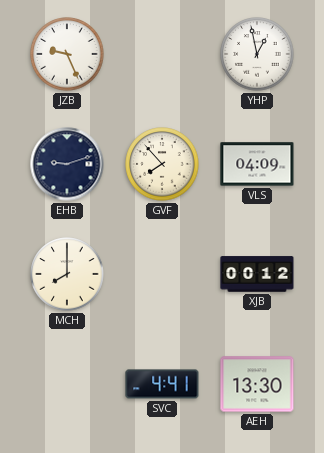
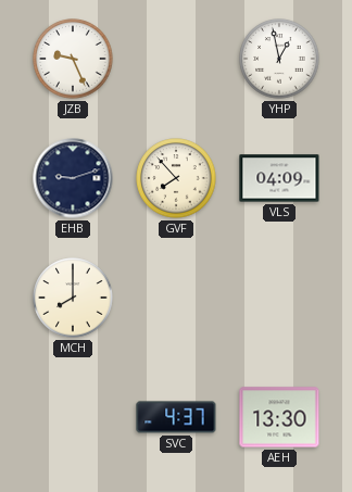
XJB: 00:12 -> none (257, 274)
SVC: 4:41 -> 4:37 (176, 417)
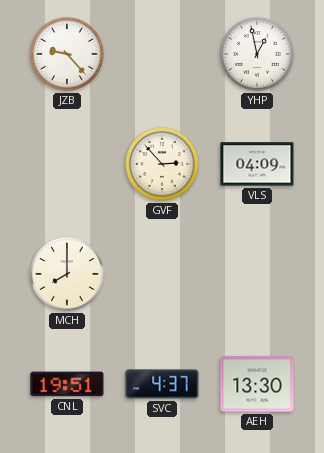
JZB: 9:26 -> 9:23 (67, 54)
EHB: 9:12 -> none (73, 178)
GVF: 7:53 -> 2:53 (162, 164)
CNL: none -> 19:51 (67, 384)
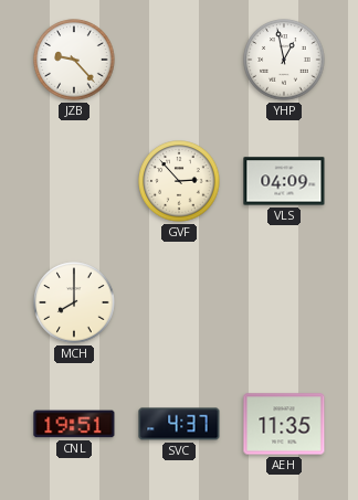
AEH: 13:30 -> 11:35 (284, 424)
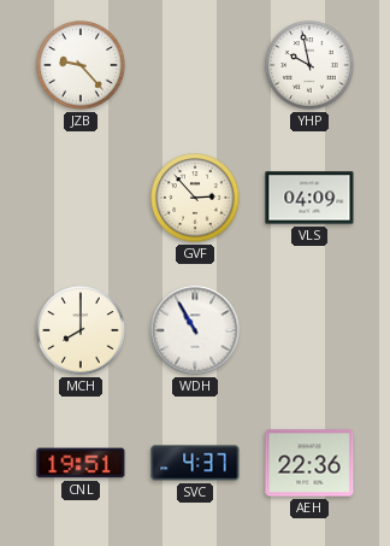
YHP: 12:58 -> 9:58 (309, 65)
WDH: none -> 10:55 (195, 330)
AEH: 11:35 -> 22:36 (309, 463)
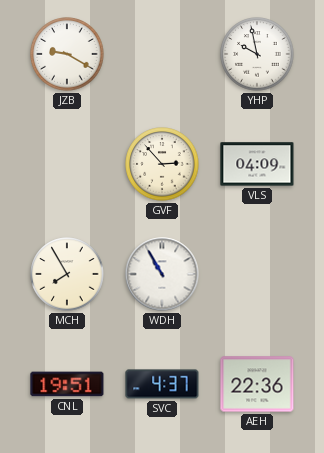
JZB: 9:23 -> 9:20 (67, 54)
MCH: 8:00 -> 7:55 (67, 274)
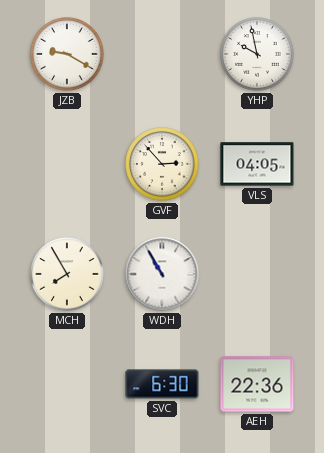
VLS: 04:09 -> 04:05 (257, 164)
CNL: 19:51 -> none (67, 384)
SVC: 4:37 -> 6:30 (162, 384)
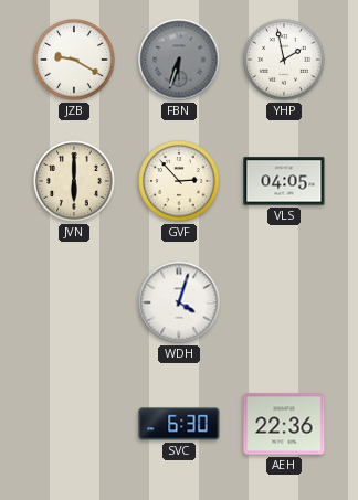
FBN: none -> 6:33 (179, 60)
YHP: 9:58 -> 1:58 (284, 60)
JVN: none -> 6:00 (74, 181)
MCH: 7:55 -> none (67, 274)
WDH: 10:55 -> 4:03 (179, 302)
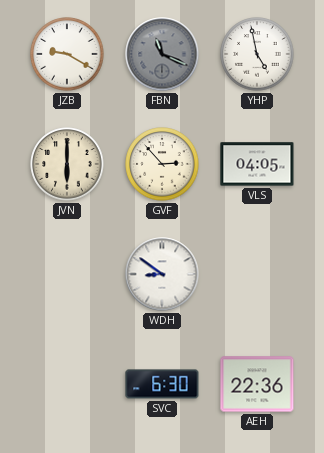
FBN: 6:33 -> 11:19 (162, 54)
YHP: 1:58 -> 4:58 (257, 54)
WDH: 4:03 -> 8:51 (162, 274)
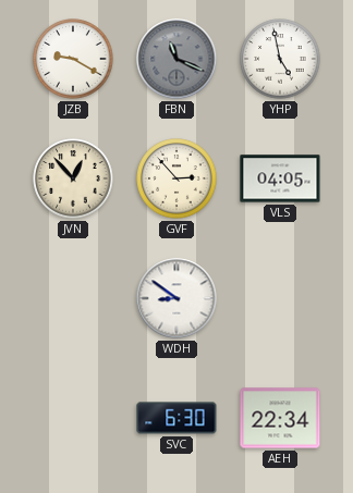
JVN: 6:00 -> 12:53 (73, 178)
AEH: 22:36 -> 22:34 (280, 418)
